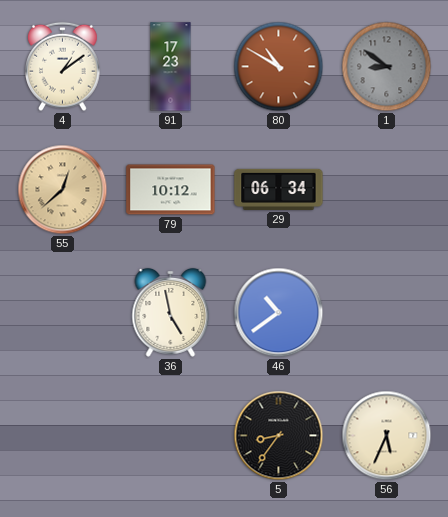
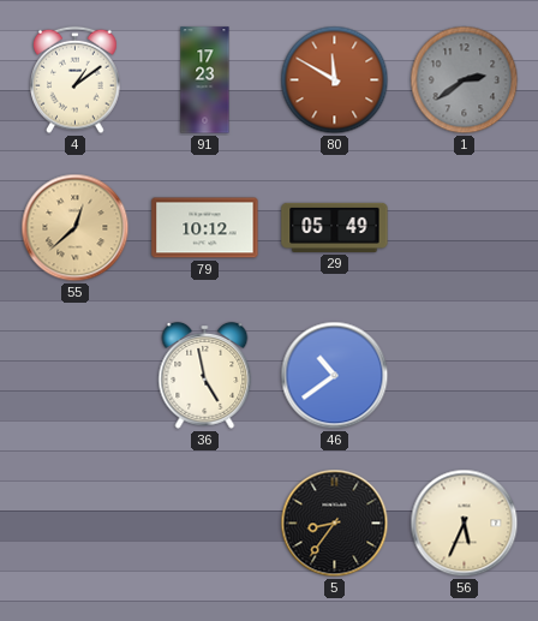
80: 10:50 -> 11:50 (335, 80)
1: 8:51 -> 2:39 (465, 80)
29: 06:34 -> 05:49 (335, 227)
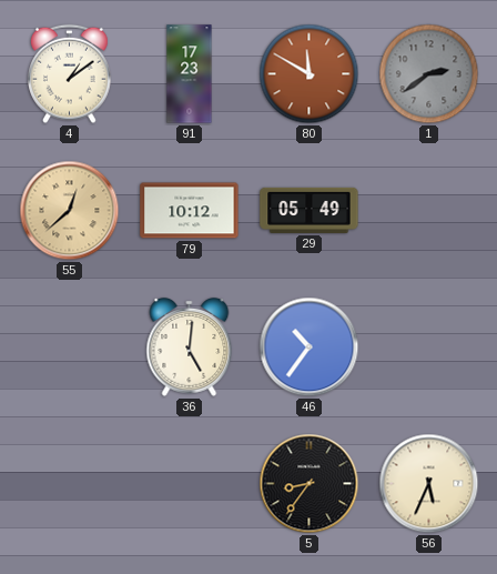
36: 4:58 -> 5:01 (190, 346)
46: 10:39 -> 10:36 (310, 348)
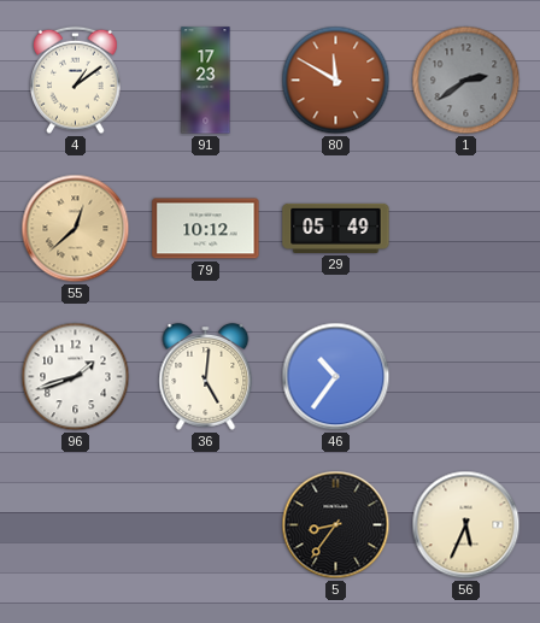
96: none -> 1:42 (76, 377)
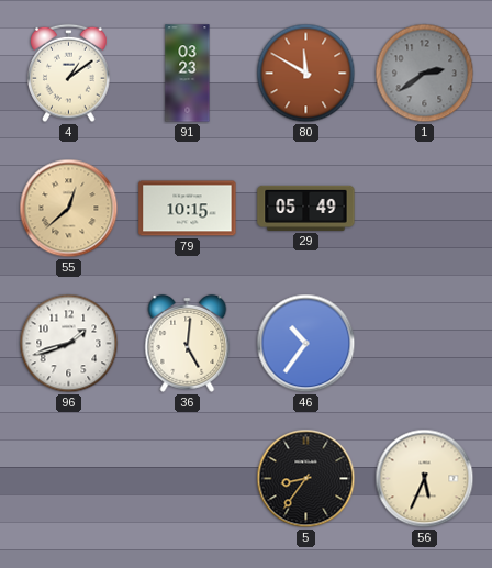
91: 17:23 -> 03:23 (188, 74)
79: 10:12 -> 10:15 (188, 209)
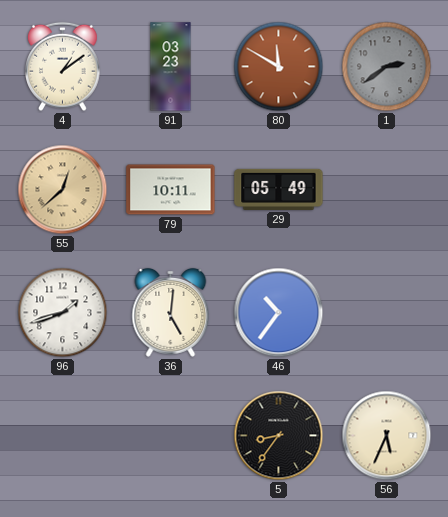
79: 10:15 -> 10:11 (171, 190)
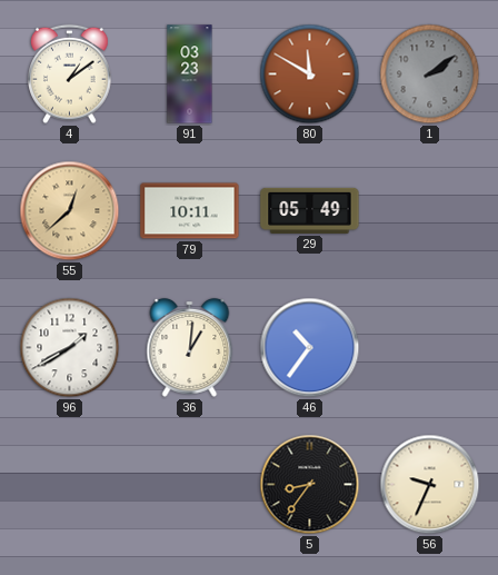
1: 2:39 -> 2:09 (430, 75)
96: 1:42 -> 1:40 (70, 348)
36: 5:01 -> 1:01 (190, 347)
56: 5:34 -> 9:34 (430, 485)
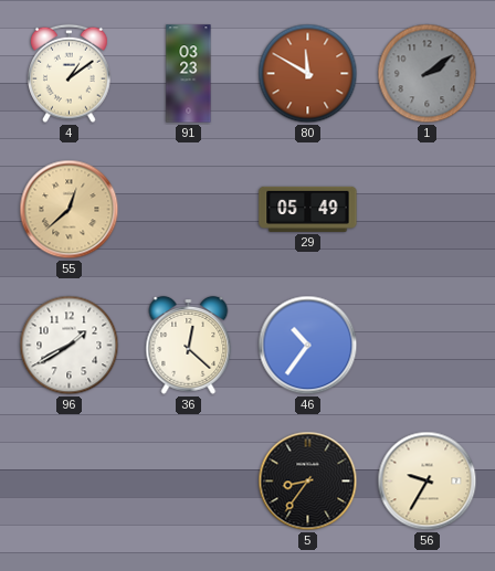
79: 10:11 -> none (190, 211)
36: 1:01 -> 12:22 (189, 345)
56: 9:34 -> 9:35 (428, 482)
